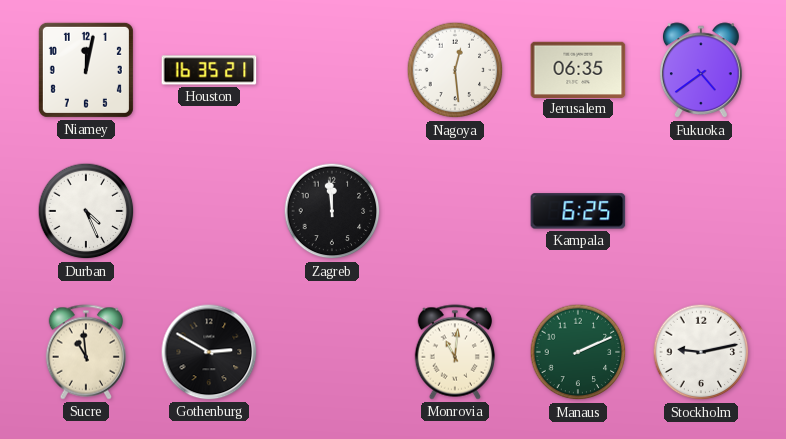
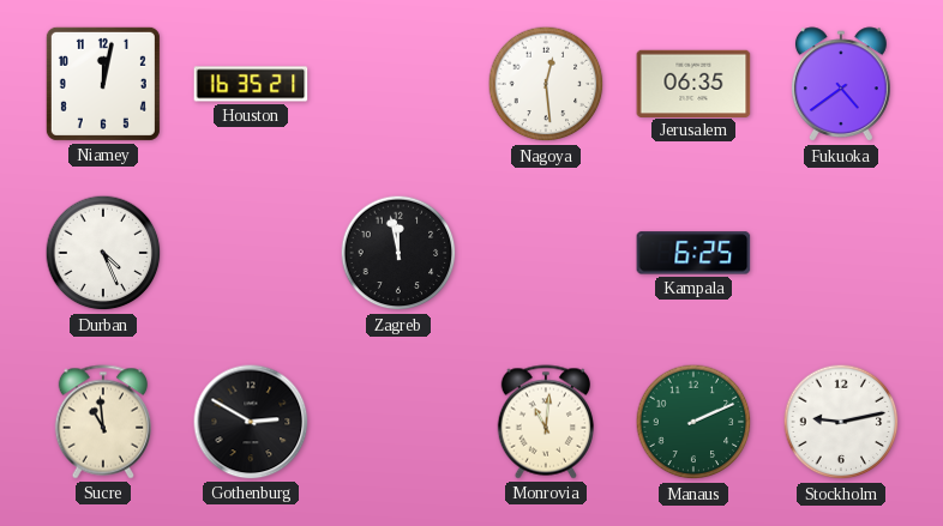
Zagreb: 11:59 -> 11:58 (398, 253)
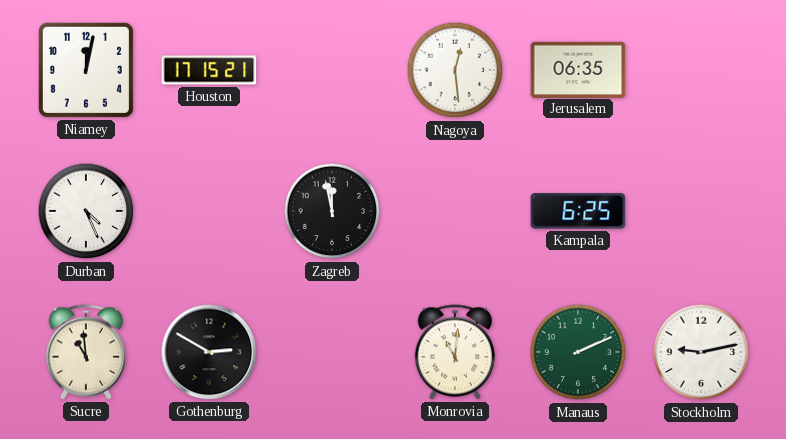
Houston: 16:35 -> 17:15 (209, 70)
Fukuoka: 4:39 -> none (841, 85)
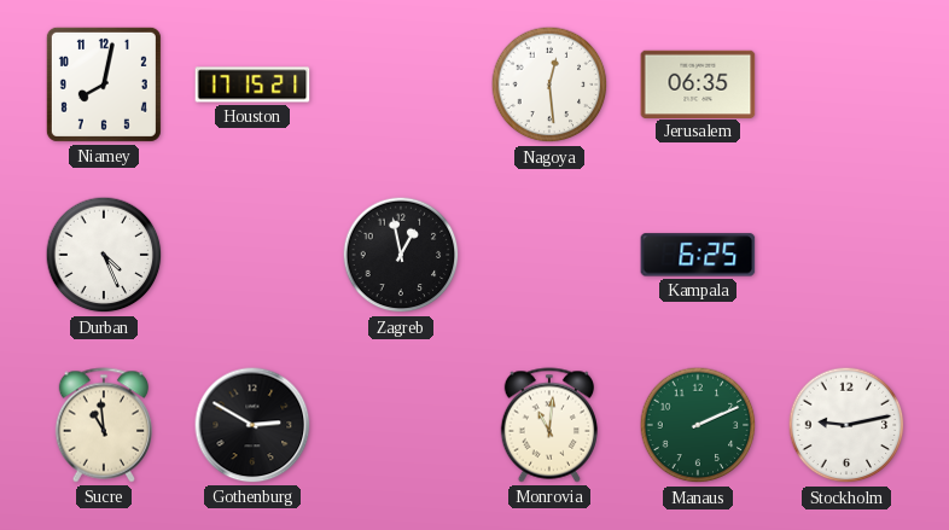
Niamey: 12:02 -> 8:02 (104, 85)
Zagreb: 11:58 -> 12:58 (401, 255)
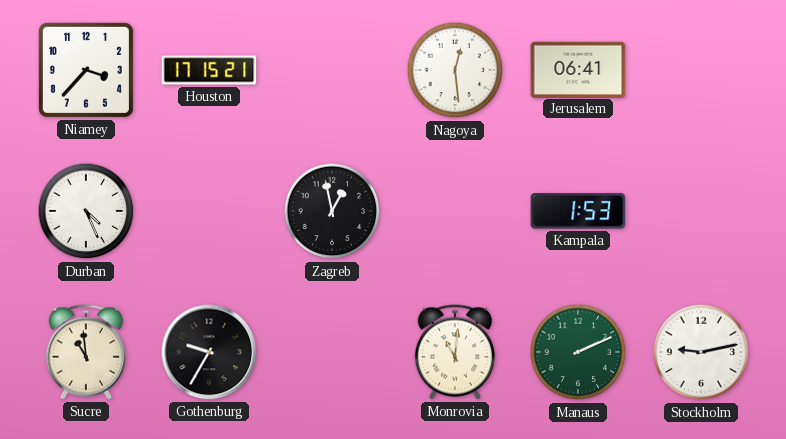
Niamey: 8:02 -> 3:37 (86, 70)
Jerusalem: 06:35 -> 06:41 (578, 69)
Kampala: 6:25 -> 1:53 (578, 211)
Gothenburg: 2:50 -> 9:35 (209, 352)
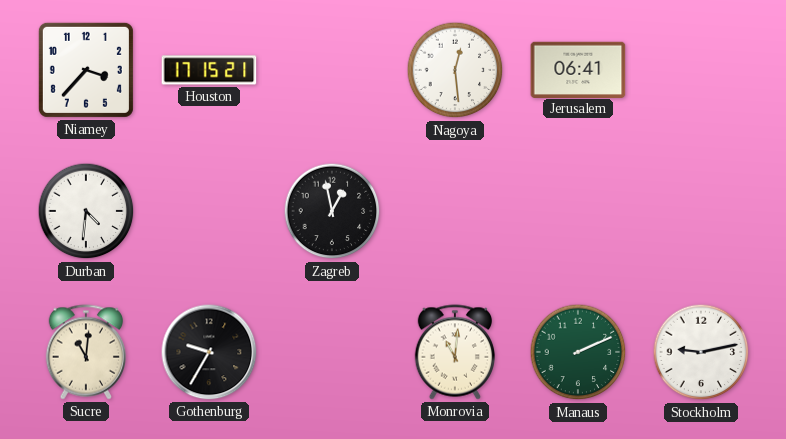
Durban: 4:26 -> 4:31 (86, 211)
Kampala: 1:53 -> none (578, 211)
Sucre: 10:59 -> 11:01 (85, 352)
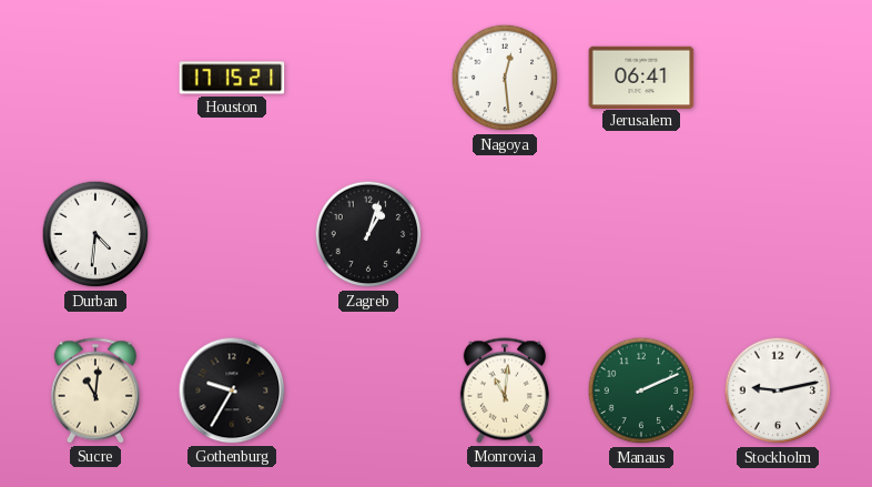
Niamey: 3:37 -> none (86, 70)
Zagreb: 12:58 -> 1:03 (368, 234)
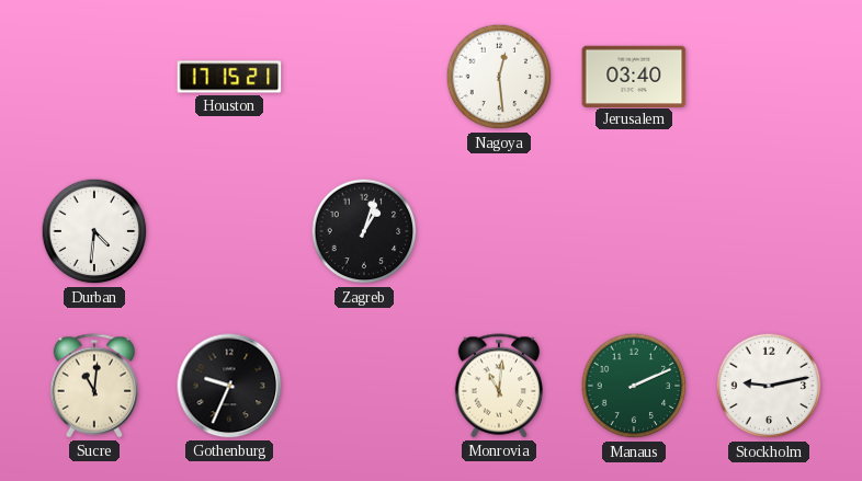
Jerusalem: 06:41 -> 03:40 (634, 76)
Gothenburg: 9:35 -> 9:34 (229, 386)
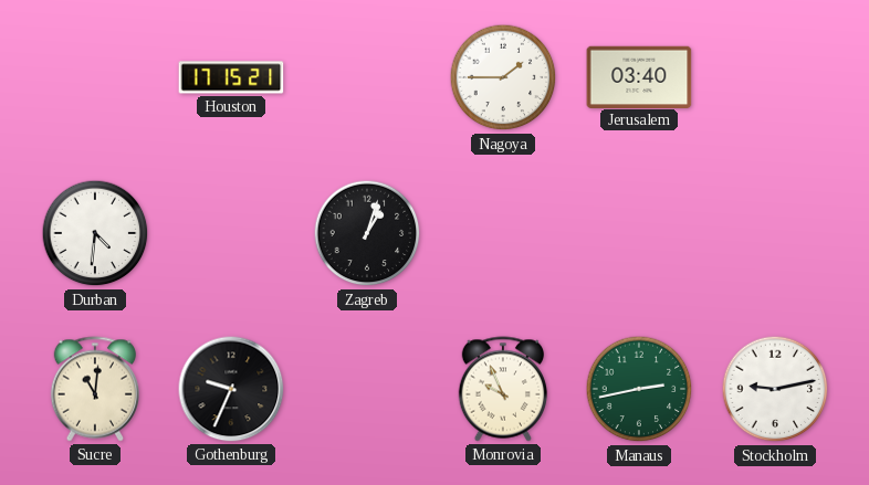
Nagoya: 12:29 -> 1:45 (503, 77)
Monrovia: 11:01 -> 9:56 (502, 389)
Manaus: 2:11 -> 2:43 (639, 389)
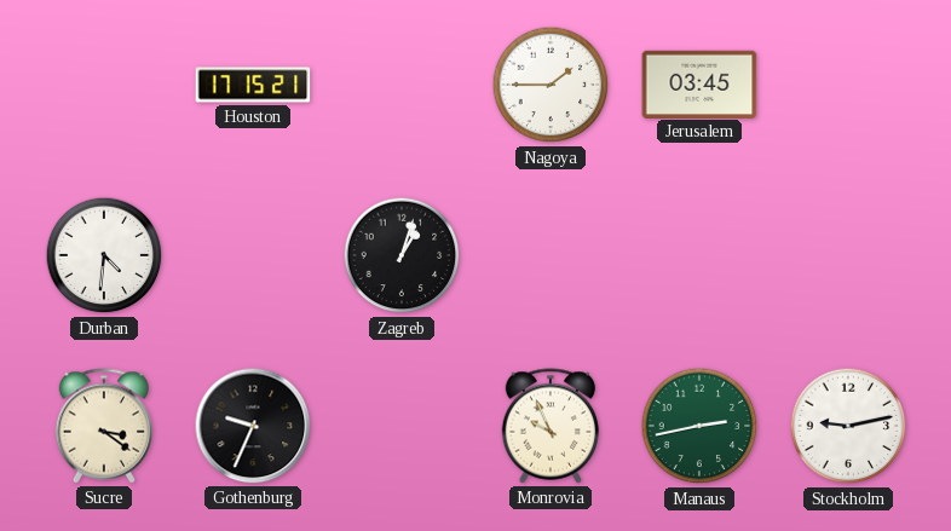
Jerusalem: 03:40 -> 03:45 (699, 83)
Sucre: 11:01 -> 3:21 (103, 426)
